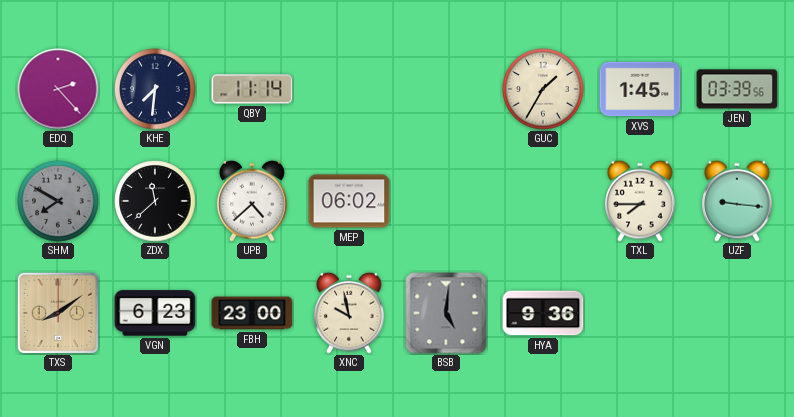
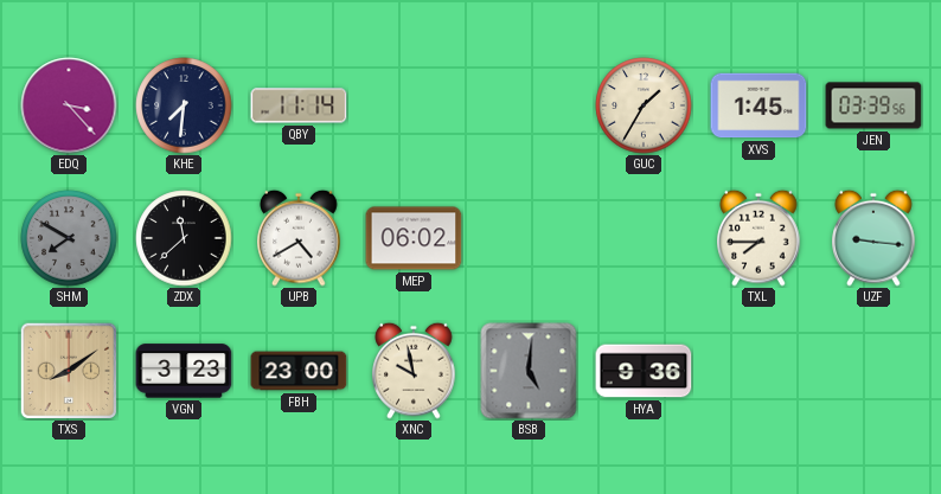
EDQ: 2:23 -> 3:23 (69, 105)
UPB: 4:38 -> 4:40 (299, 238)
VGN: 6:23 -> 3:23 (184, 371)
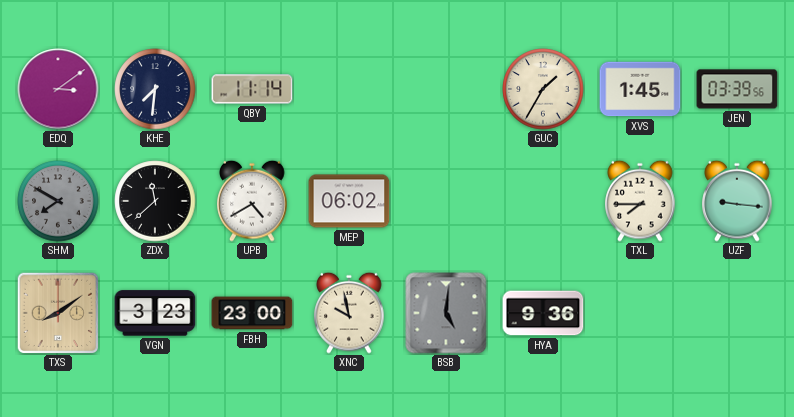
EDQ: 3:23 -> 3:09 (58, 89)
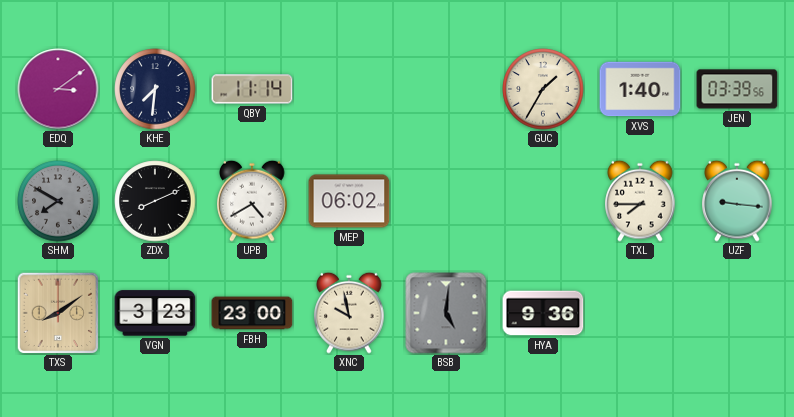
XVS: 1:45 -> 1:40 (640, 89)
ZDX: 11:38 -> 8:11 (155, 201)
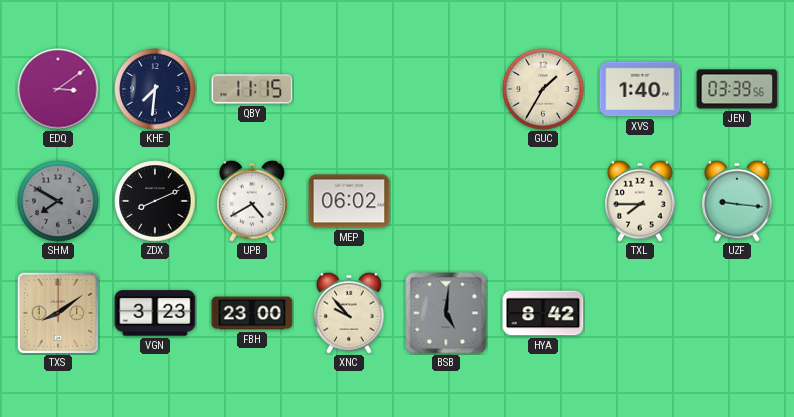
QBY: 11:14 -> 11:15 (252, 89)
XNC: 9:58 -> 9:53 (349, 313)
HYA: 9:36 -> 8:42 (543, 313)
